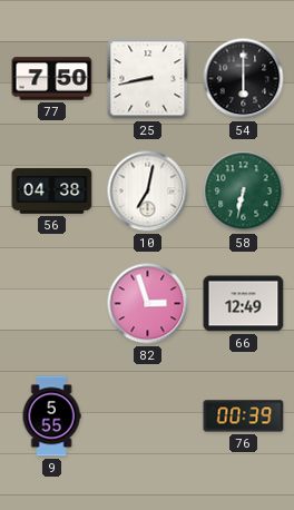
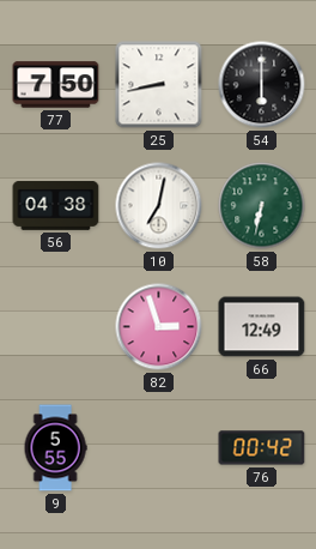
76: 00:39 -> 00:42 (262, 448)
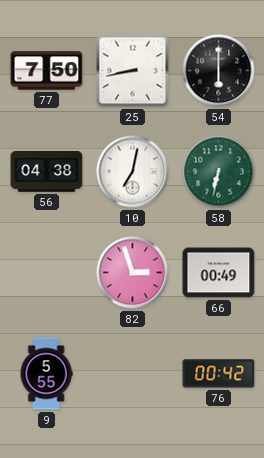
66: 12:49 -> 00:49 (219, 273)
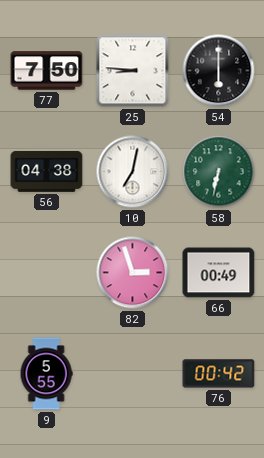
25: 8:43 -> 8:46 (133, 71)
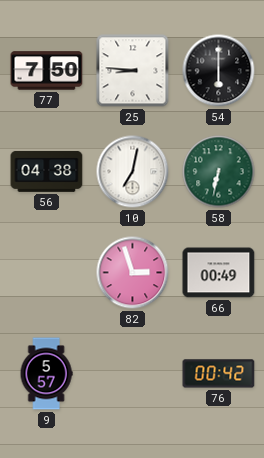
9: 5:55 -> 5:57 (46, 374)
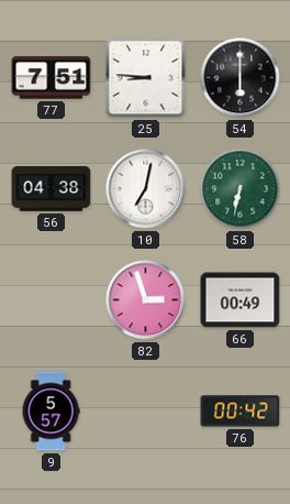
77: 7:50 -> 7:51 (52, 78)
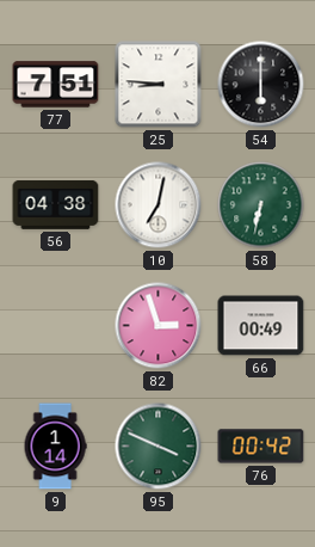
9: 5:57 -> 1:14 (55, 447)
95: none -> 3:49 (159, 447)
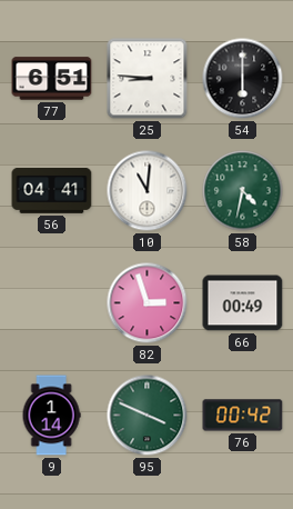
77: 7:51 -> 6:51 (52, 79)
56: 04:38 -> 04:41 (52, 190)
10: 7:02 -> 11:01 (148, 191)
58: 6:32 -> 4:32 (243, 191)
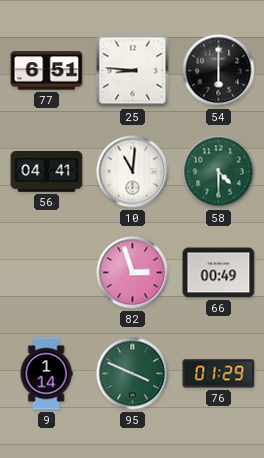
58: 4:32 -> 4:30 (219, 172)
76: 00:42 -> 01:29 (219, 374)
